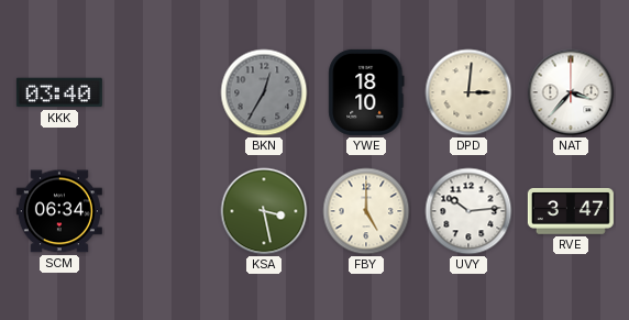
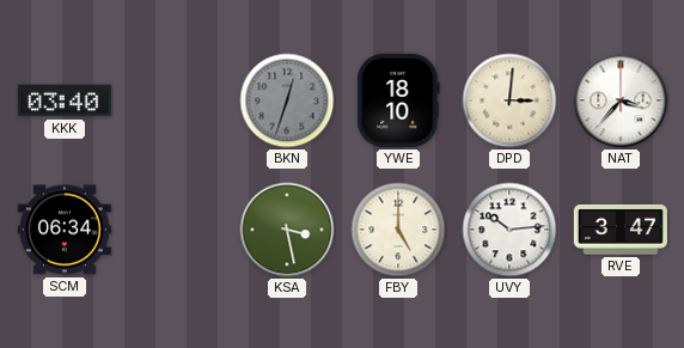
BKN: 12:35 -> 12:33 (287, 100)
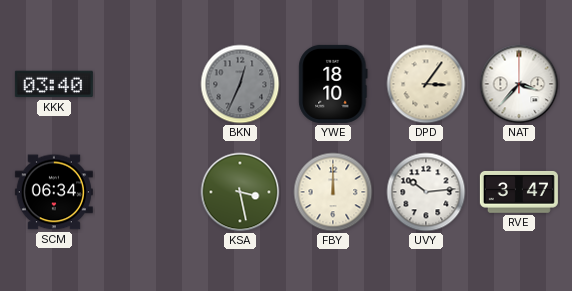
BKN: 12:33 -> 12:34 (240, 84)
DPD: 3:01 -> 3:06 (426, 84)
FBY: 5:00 -> 12:00 (333, 192)
